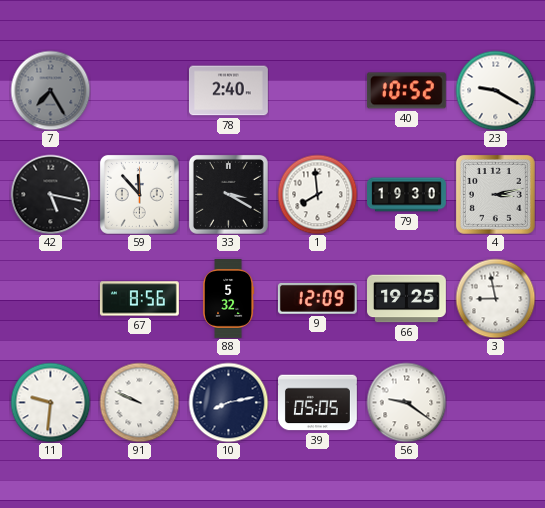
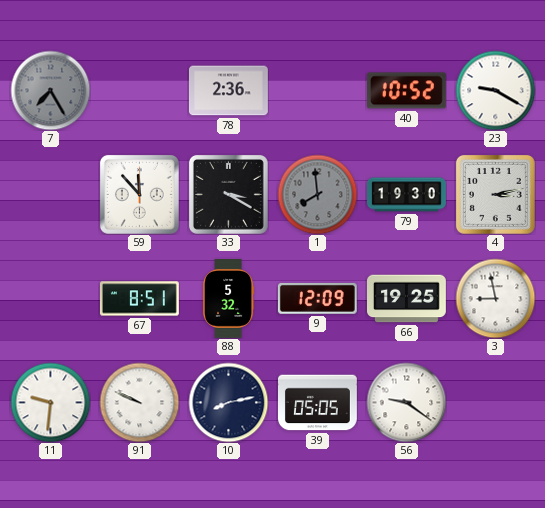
78: 2:40 -> 2:36 (228, 91)
42: 5:17 -> none (50, 194)
1 dial: white -> grey (317, 194)
67: 8:56 -> 8:51 (140, 299)
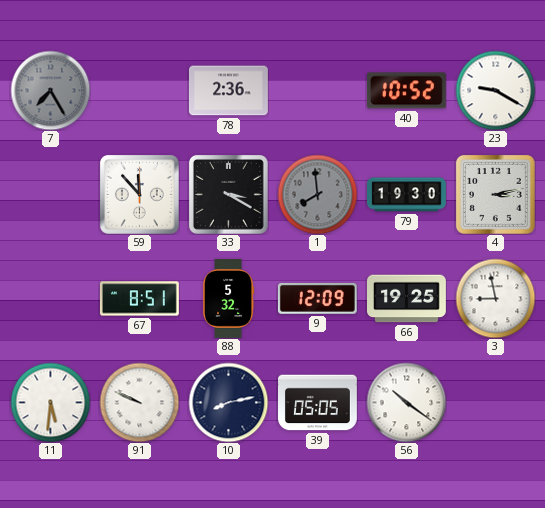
11: 9:31 -> 5:31 (50, 402)
56: 9:21 -> 10:21 (406, 402)
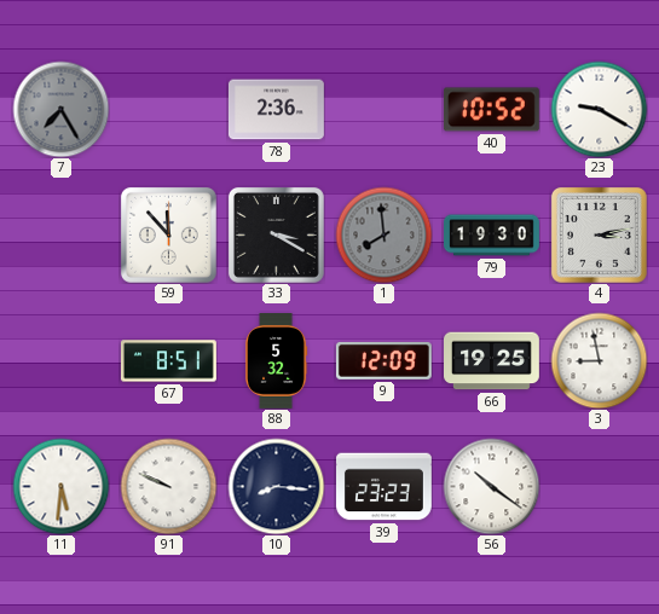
10: 8:13 -> 8:16 (276, 486)
39: 05:05 -> 23:23 (385, 487)
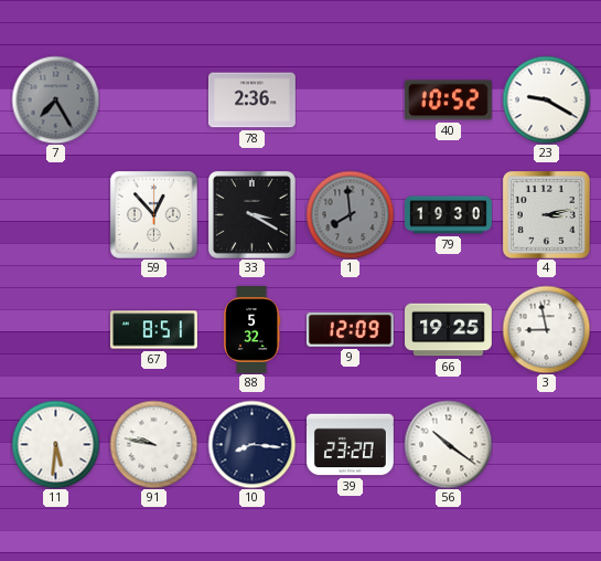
59: 11:53 -> 12:53 (153, 214)
91: 9:49 -> 9:47 (153, 444)
39: 23:23 -> 23:20 (351, 445)
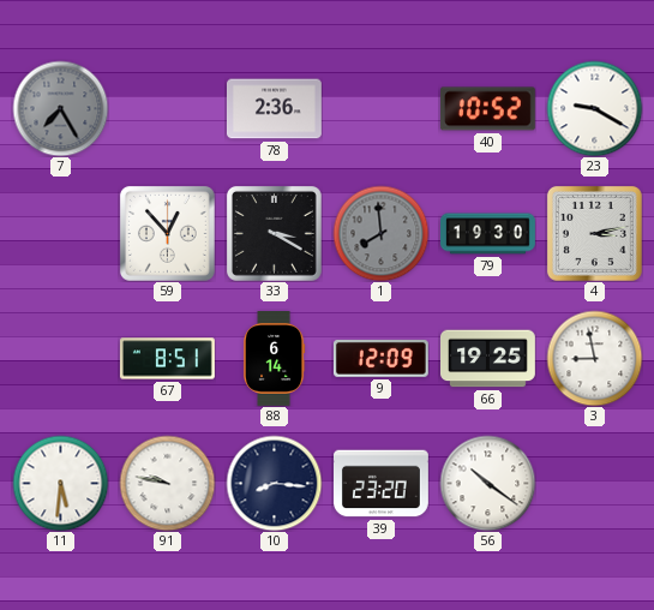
88: 5:32 -> 6:14 (274, 359)
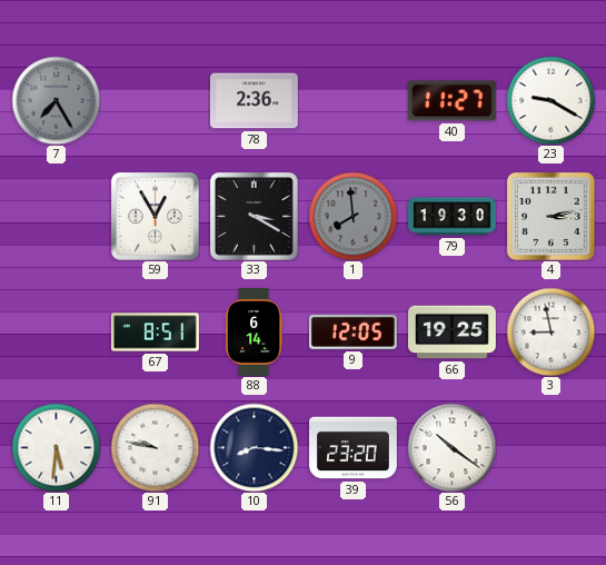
40: 10:52 -> 11:27 (451, 101)
59: 12:53 -> 12:55 (155, 216)
9: 12:09 -> 12:05 (352, 331)
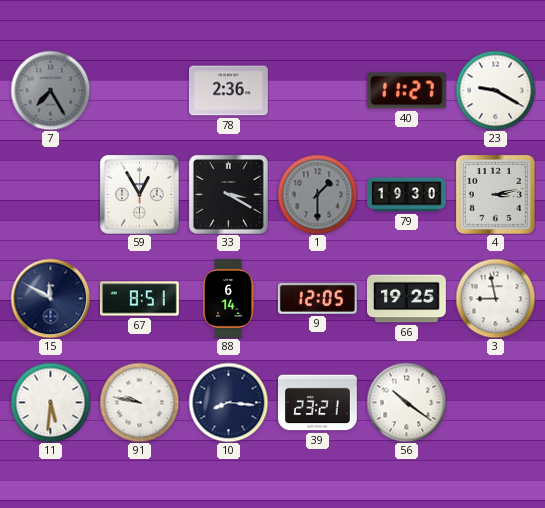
1: 7:59 -> 1:30 (317, 194)
15: none -> 11:50 (50, 298)
39: 23:20 -> 23:21 (318, 403)
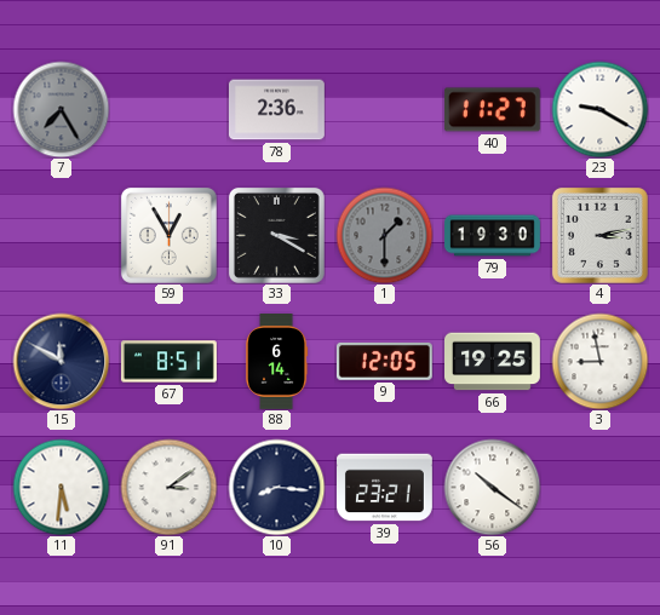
91: 9:47 -> 3:09 (168, 487)
